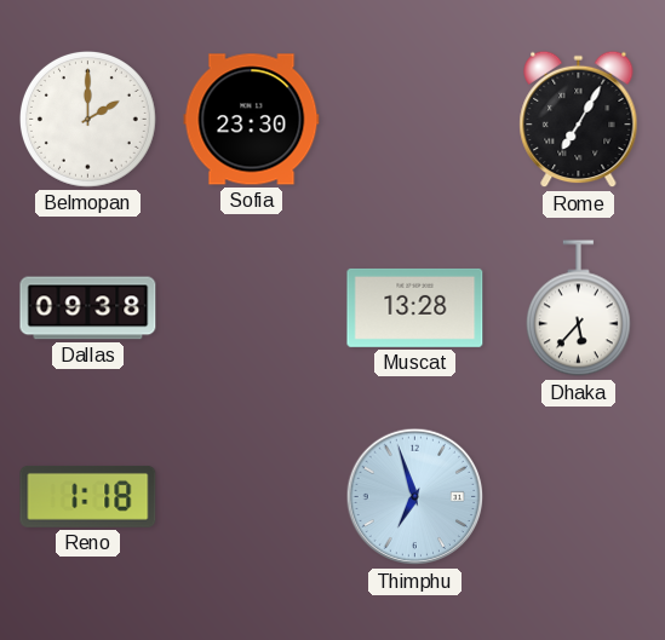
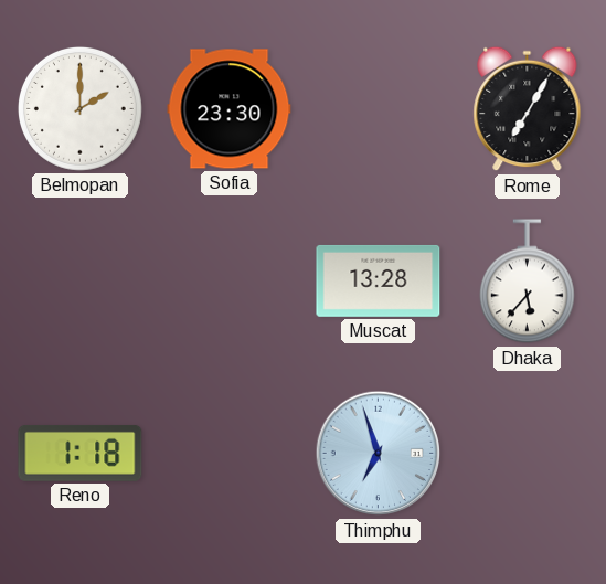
Dallas: 09:38 -> none (88, 309)
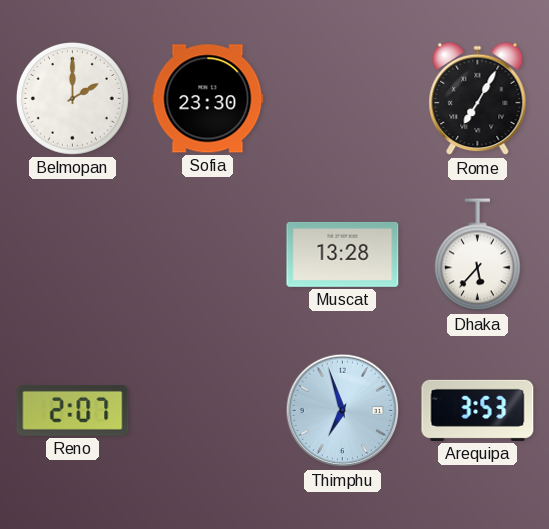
Reno: 1:18 -> 2:07 (73, 410)
Arequipa: none -> 3:53 (478, 410)
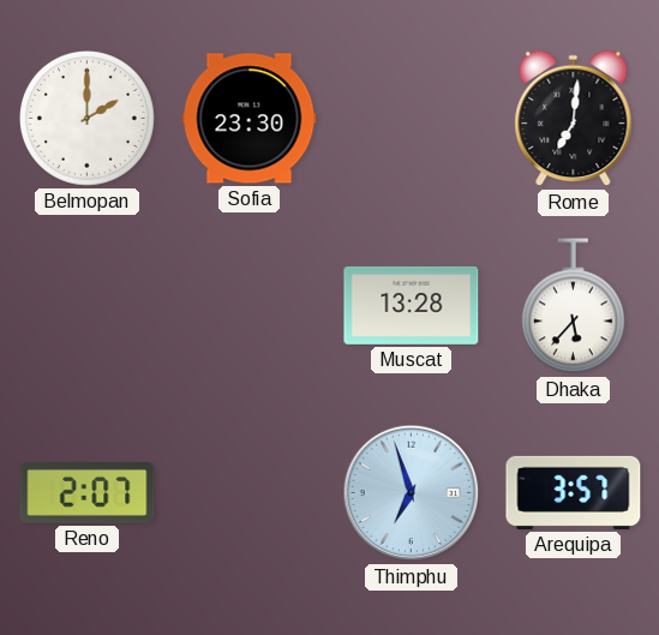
Rome: 7:05 -> 7:01 (574, 119)
Arequipa: 3:53 -> 3:57 (574, 492)
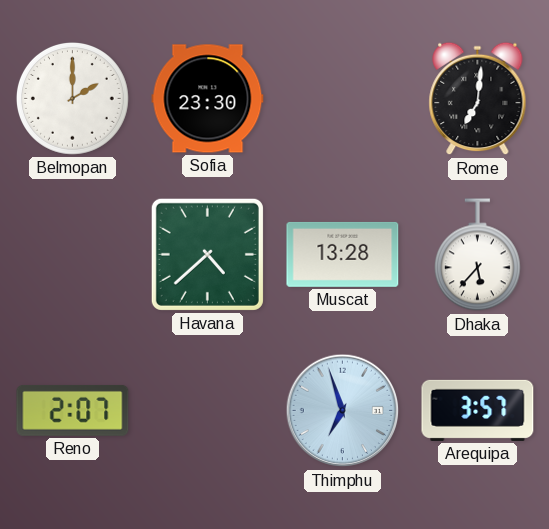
Havana: none -> 4:38 (207, 254)
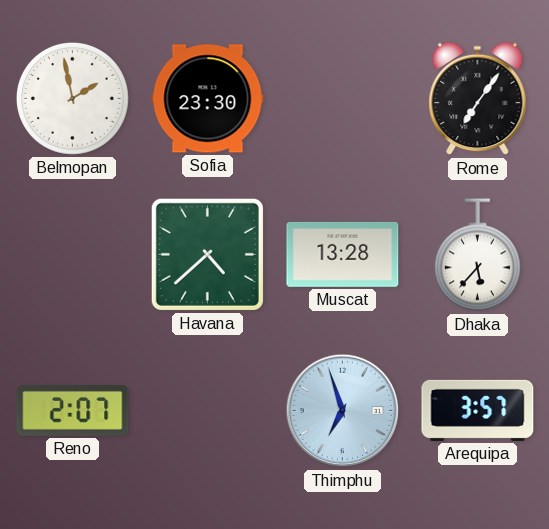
Belmopan: 2:00 -> 1:58 (72, 98)
Rome: 7:01 -> 7:06 (478, 99)
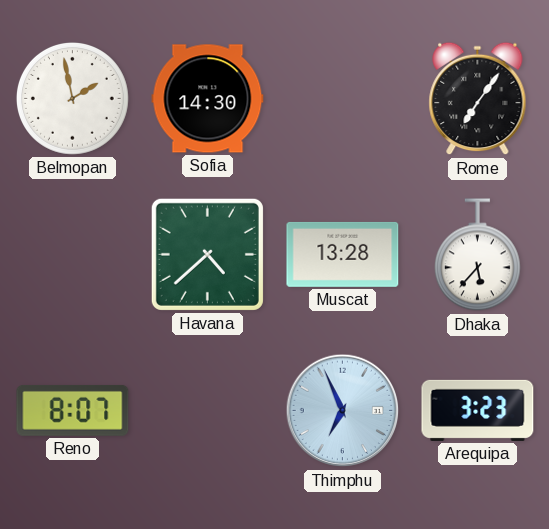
Sofia: 23:30 -> 14:30 (208, 99)
Reno: 2:07 -> 8:07 (73, 410)
Thimphu: 6:57 -> 6:56 (343, 411)
Arequipa: 3:57 -> 3:23 (478, 410)
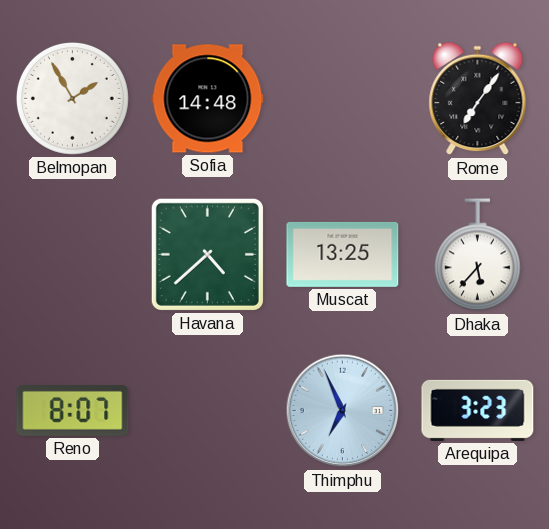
Belmopan: 1:58 -> 1:55 (72, 98)
Sofia: 14:30 -> 14:48 (208, 99)
Muscat: 13:28 -> 13:25 (343, 254)
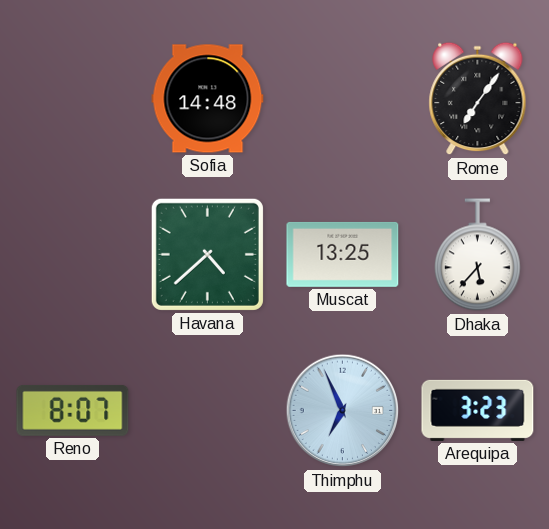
Belmopan: 1:55 -> none (72, 98)
